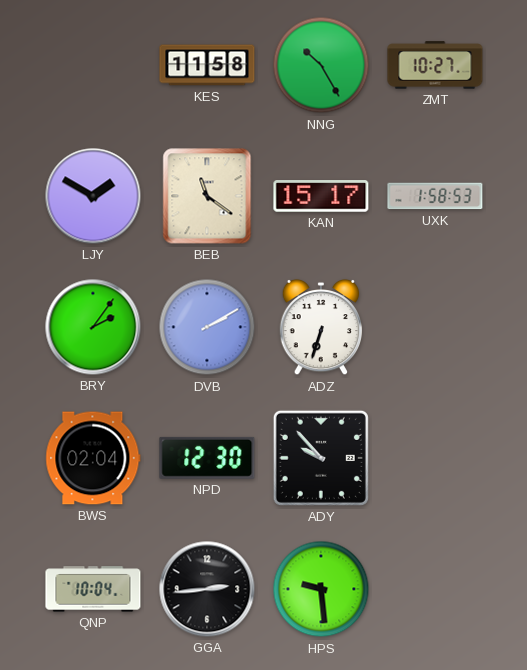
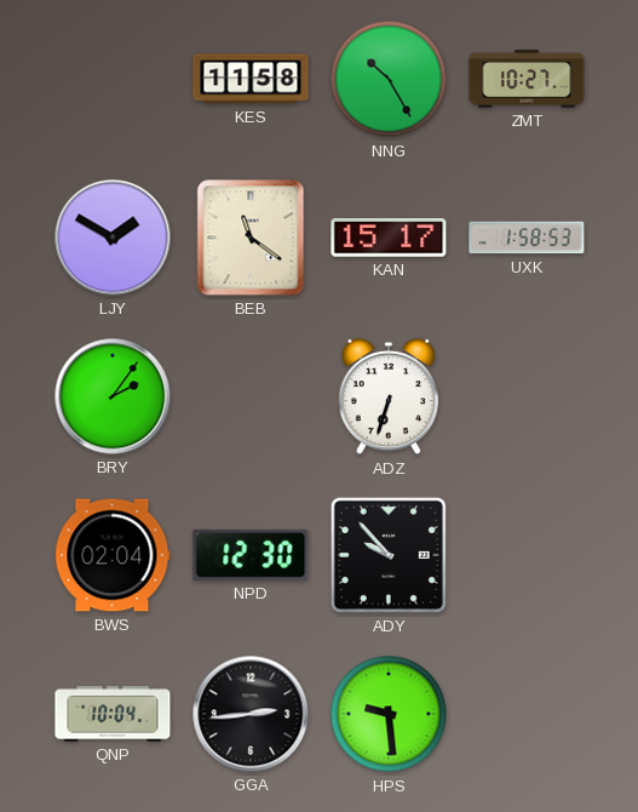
DVB: 2:10 -> none (207, 327)
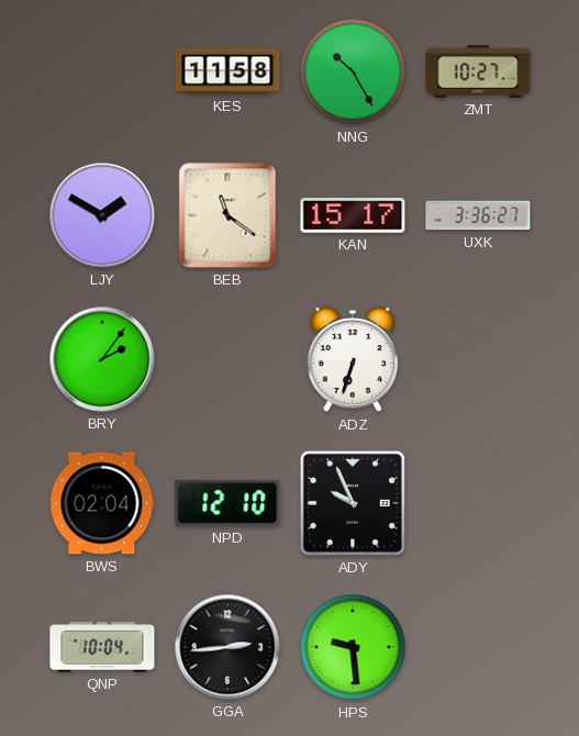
UXK: 1:58 -> 3:36 (478, 215)
NPD: 12:30 -> 12:10 (227, 503)
ADY: 9:53 -> 9:56 (353, 503)
